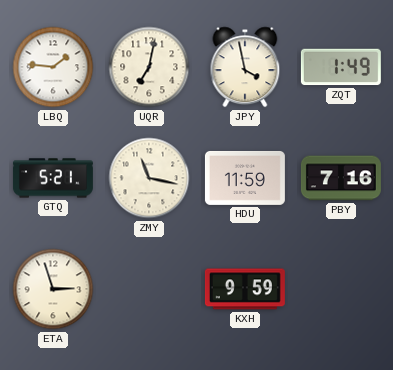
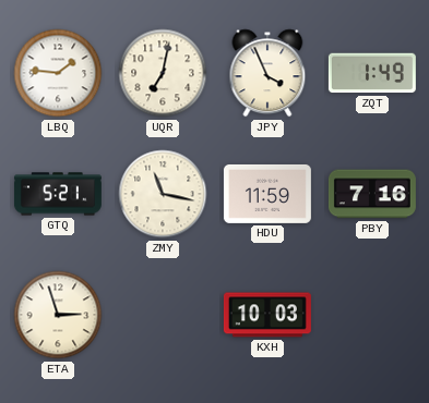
JPY: 3:58 -> 3:56 (267, 73)
KXH: 9:59 -> 10:03 (267, 315)
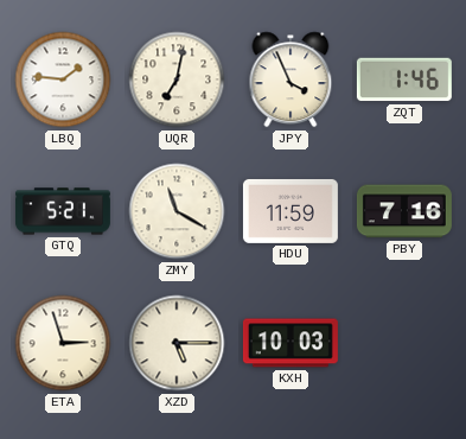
ZQT: 1:49 -> 1:46 (404, 79)
ZMY: 11:17 -> 11:20 (177, 211)
XZD: none -> 5:15 (177, 343)
